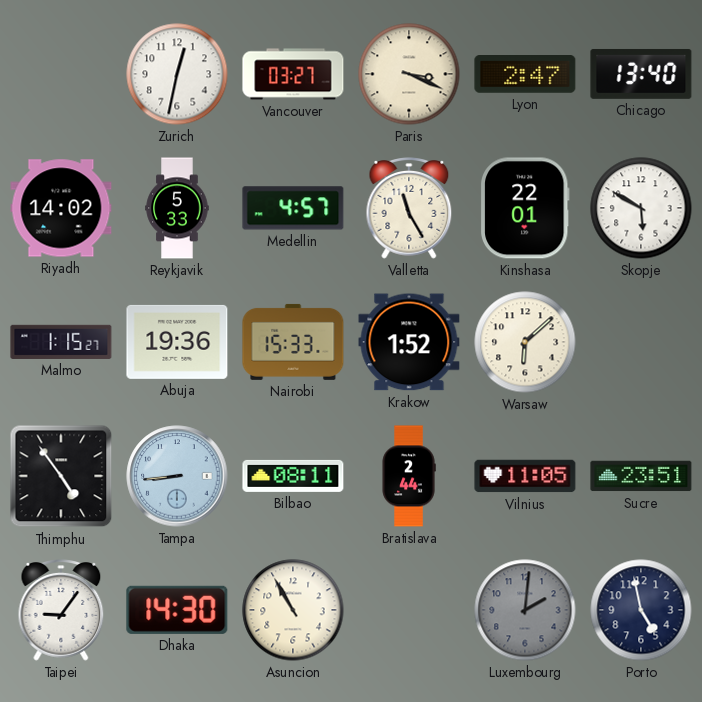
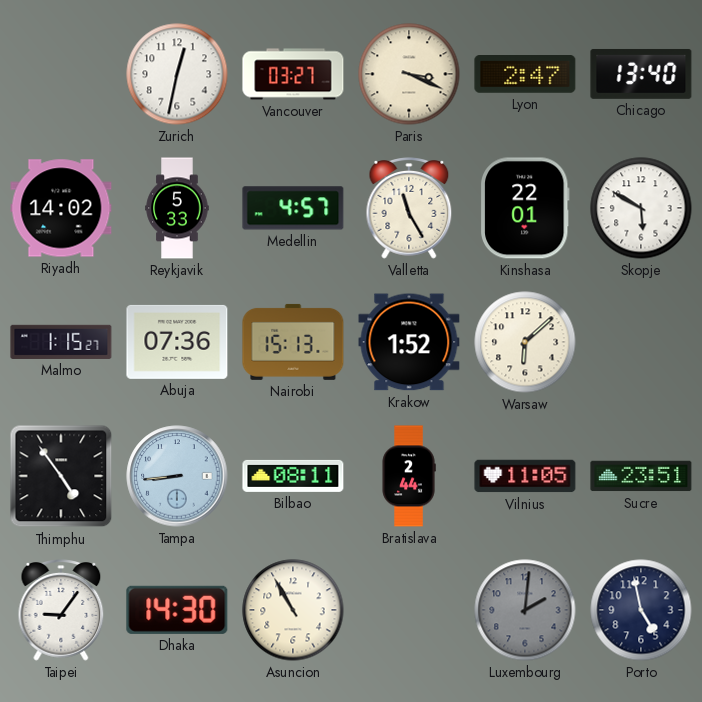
Abuja: 19:36 -> 07:36 (177, 342)
Nairobi: 15:33 -> 15:13 (293, 342)
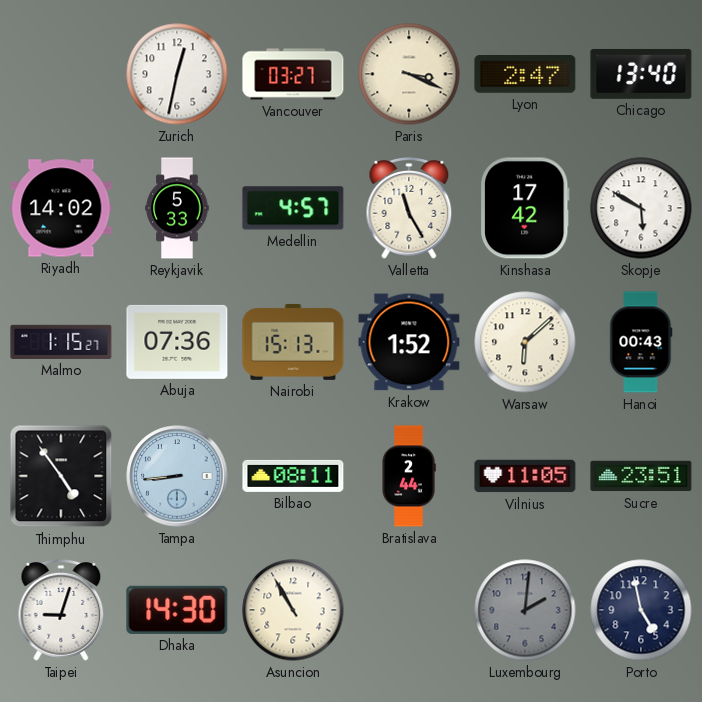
Kinshasa: 22:01 -> 17:42 (525, 208)
Hanoi: none -> 00:43 (641, 342)
Taipei: 9:06 -> 9:03 (61, 610)
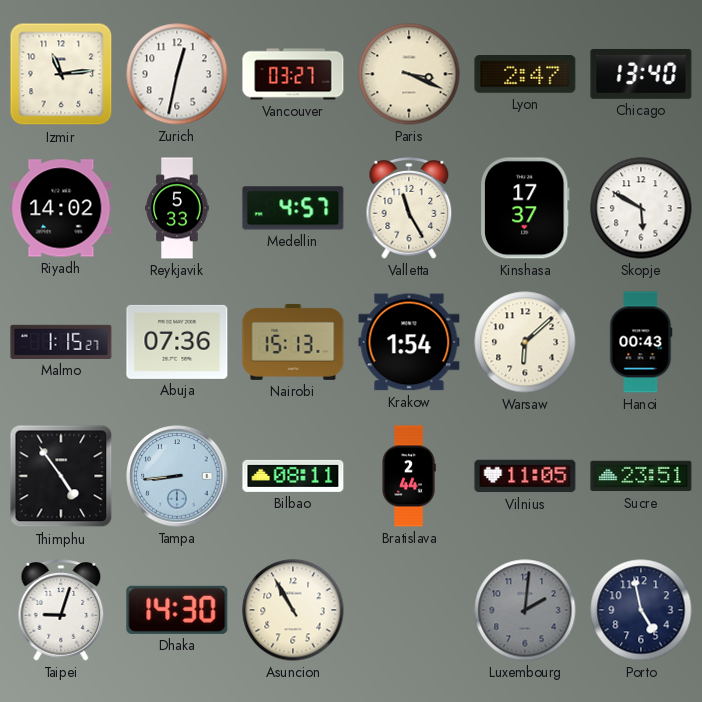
Izmir: none -> 11:14 (61, 74)
Kinshasa: 17:42 -> 17:37 (525, 208)
Krakow: 1:52 -> 1:54 (409, 342)
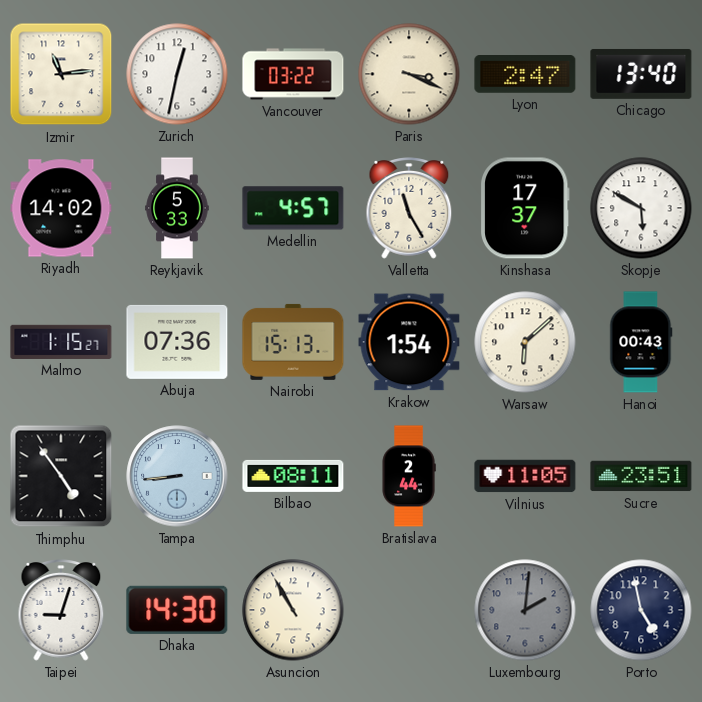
Vancouver: 03:27 -> 03:22 (293, 74)
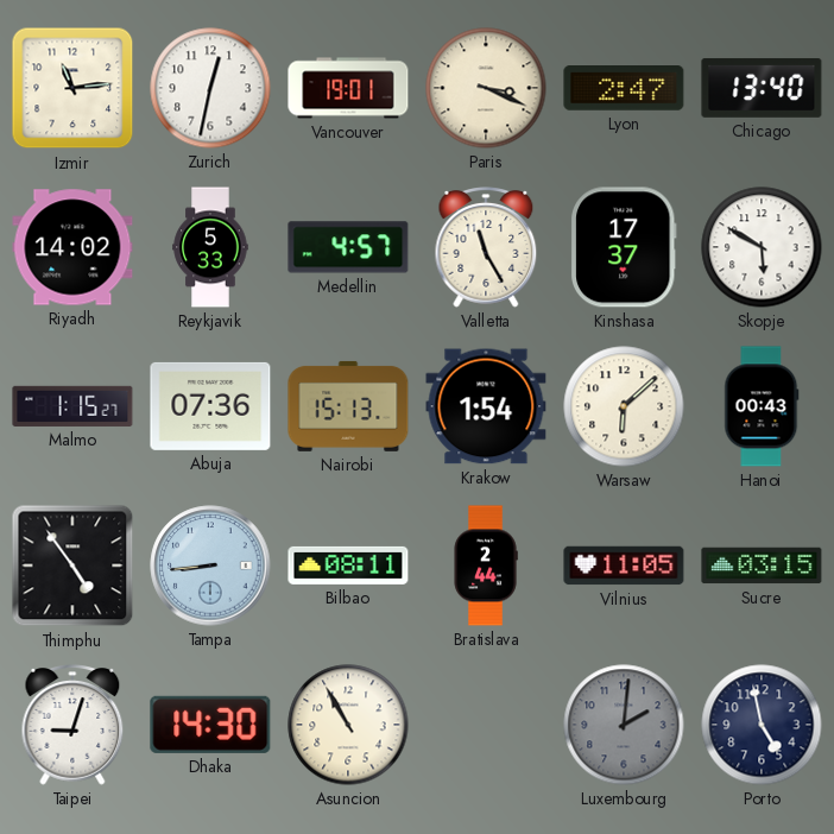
Vancouver: 03:22 -> 19:01 (348, 88)
Sucre: 23:51 -> 03:15 (762, 566)
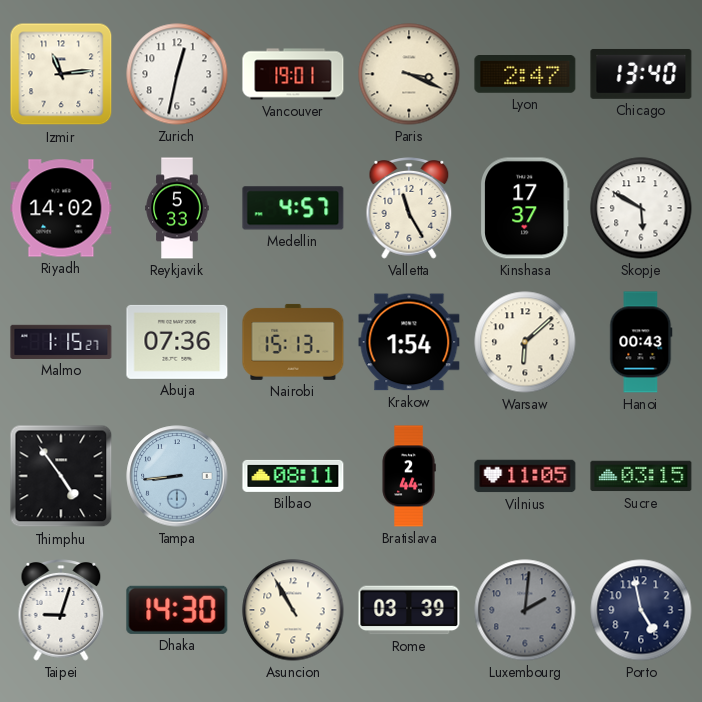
Rome: none -> 03:39 (409, 610)
